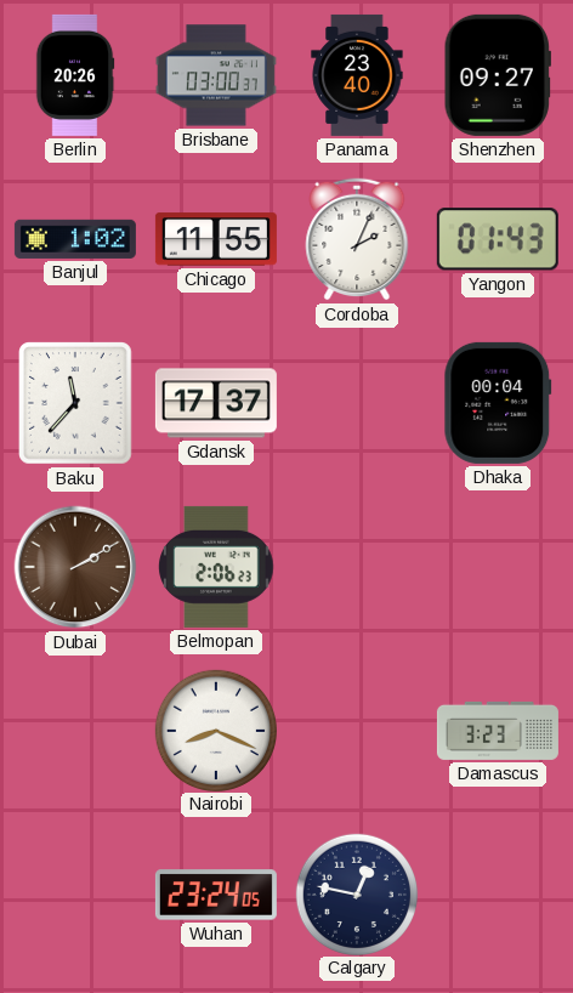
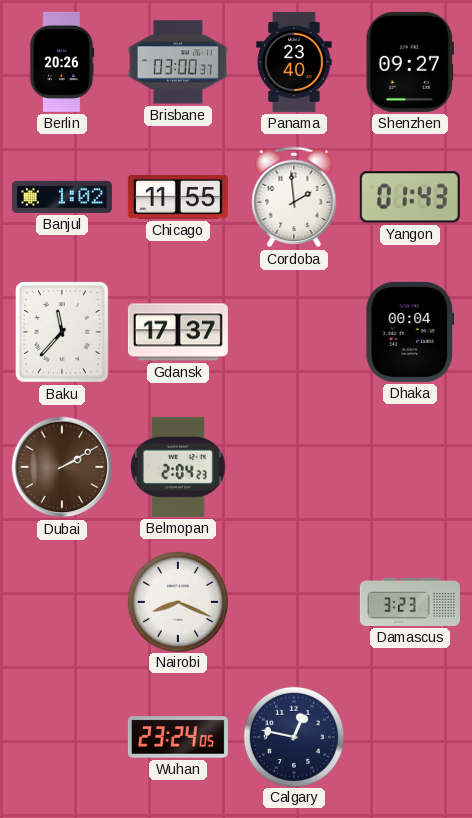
Cordoba: 2:04 -> 1:59 (294, 197)
Belmopan: 2:06 -> 2:04 (178, 467)
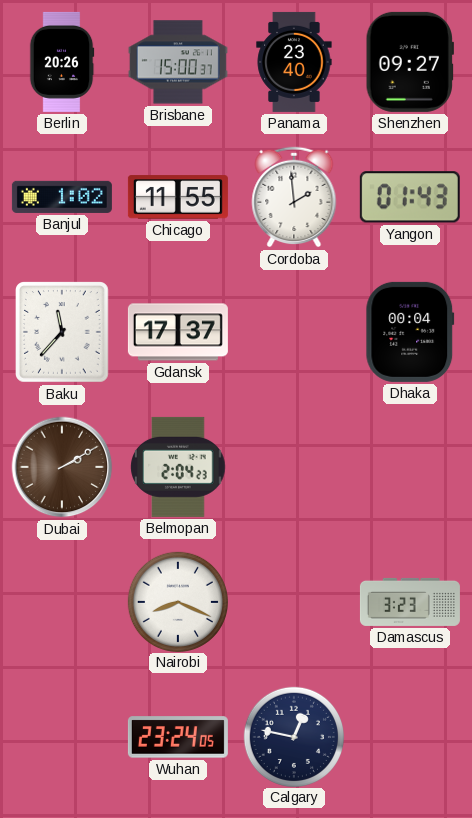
Brisbane: 03:00 -> 15:00 (178, 62)
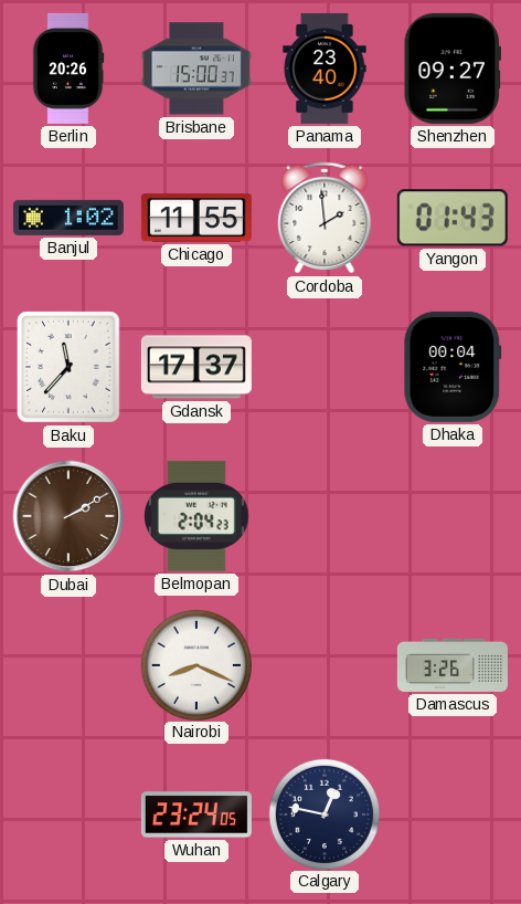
Damascus: 3:23 -> 3:26 (453, 665)
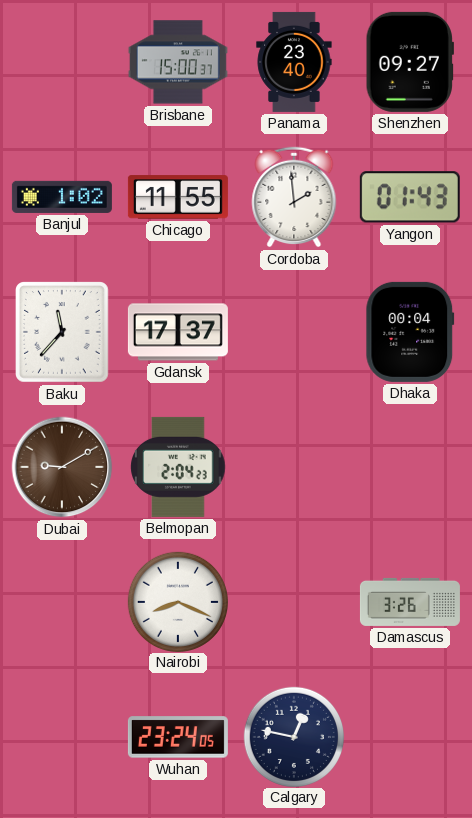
Berlin: 20:26 -> none (68, 69)
Dubai: 2:10 -> 9:10 (62, 467)
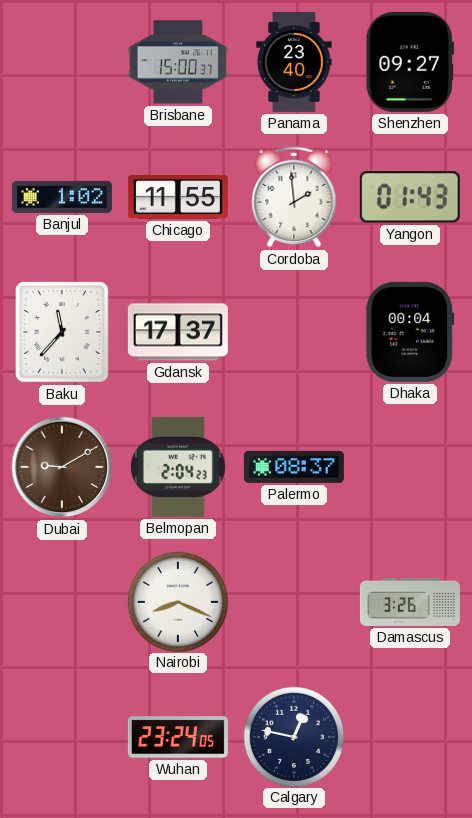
Palermo: none -> 08:37 (294, 467)
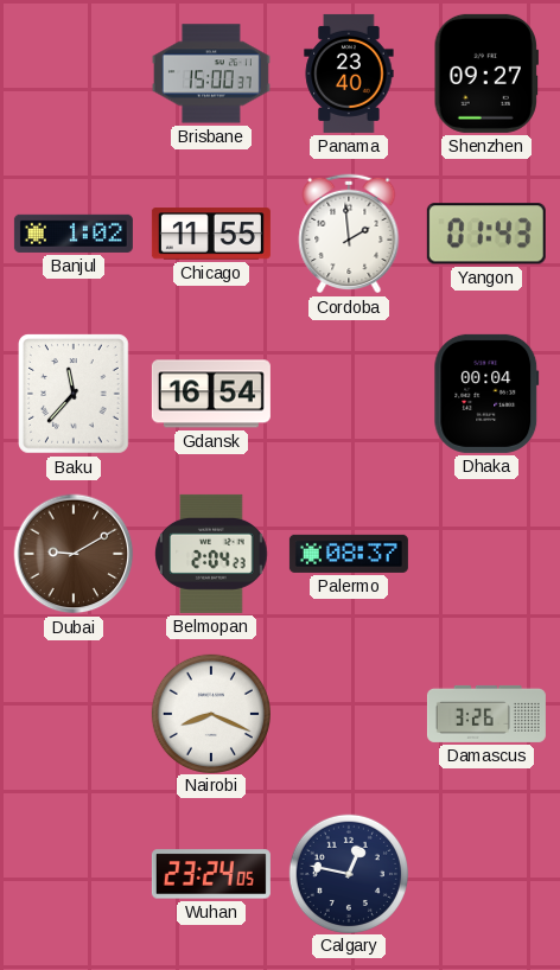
Gdansk: 17:37 -> 16:54 (211, 394)
